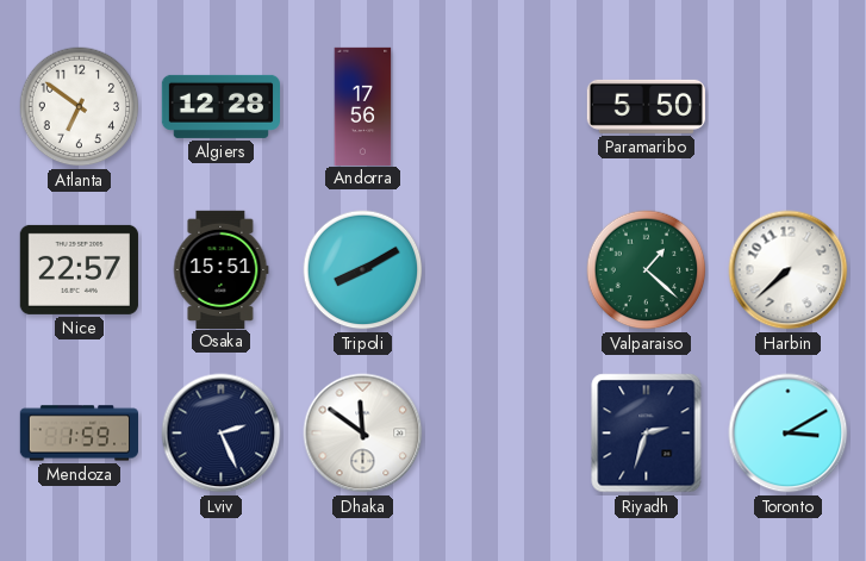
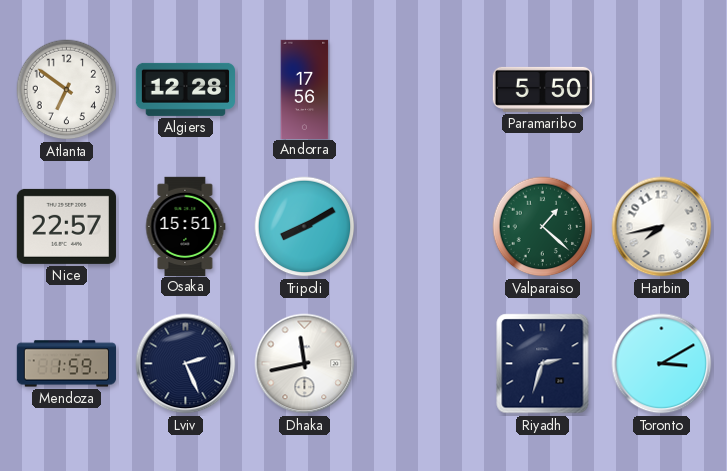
Harbin: 7:38 -> 7:43 (662, 227)
Dhaka: 11:51 -> 11:43 (305, 364)
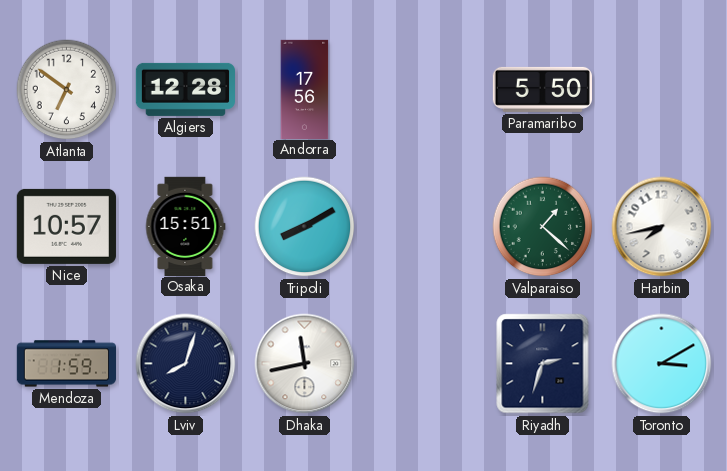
Nice: 22:57 -> 10:57 (66, 226)
Lviv: 2:26 -> 8:03 (186, 364)
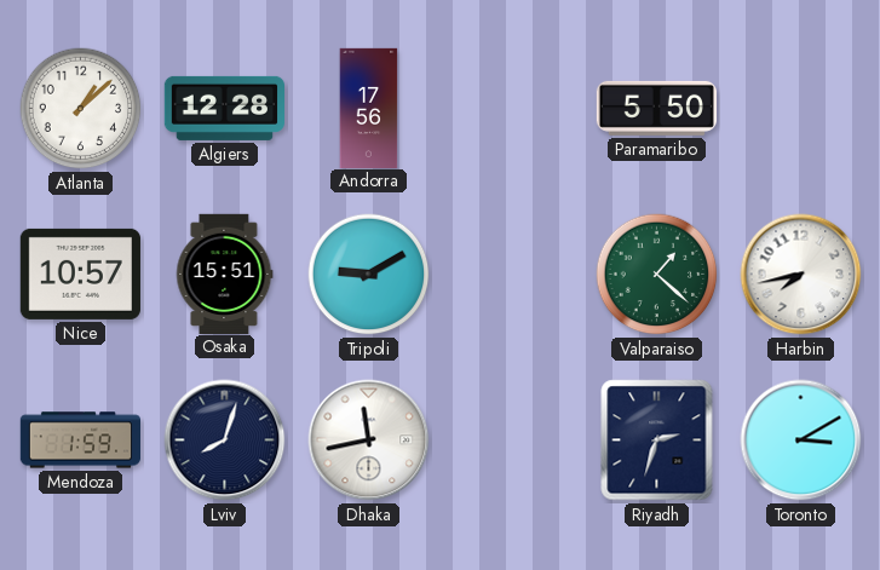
Atlanta: 6:51 -> 1:08 (81, 109)
Tripoli: 8:10 -> 9:10 (369, 275)
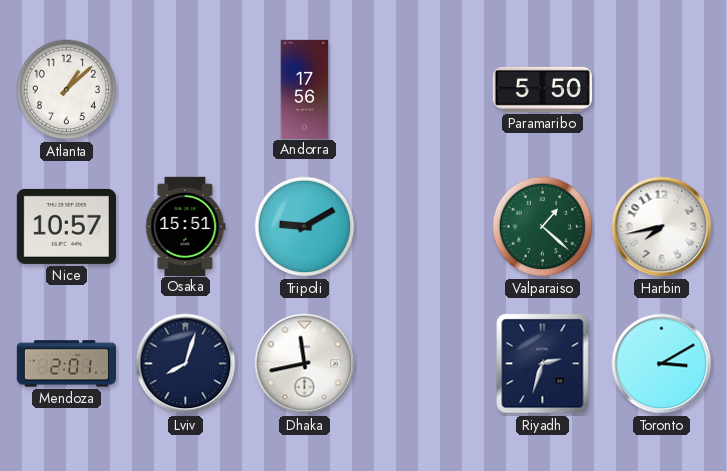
Algiers: 12:28 -> none (224, 108)
Mendoza: 1:59 -> 2:01 (66, 364)
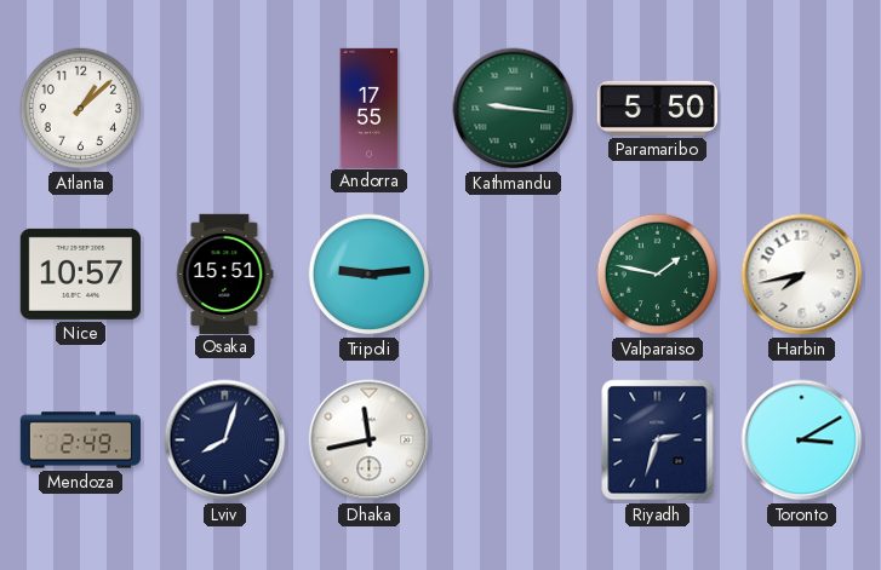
Andorra: 17:56 -> 17:55 (370, 108)
Kathmandu: none -> 9:16 (514, 109)
Tripoli: 9:10 -> 9:14 (370, 275)
Valparaiso: 1:22 -> 1:47 (658, 275)
Mendoza: 2:01 -> 2:49 (80, 441)
